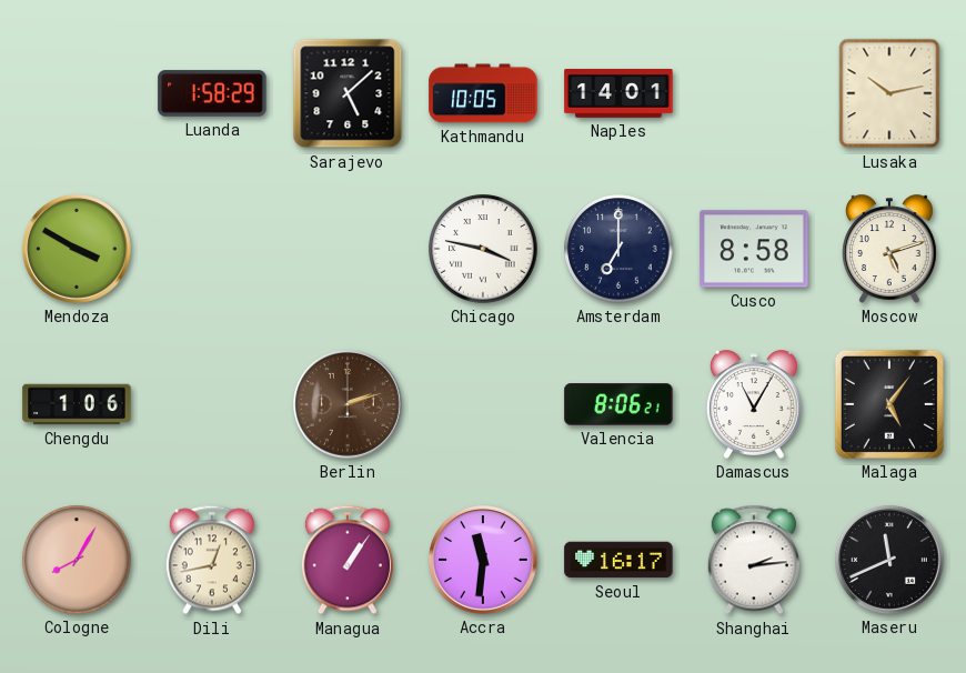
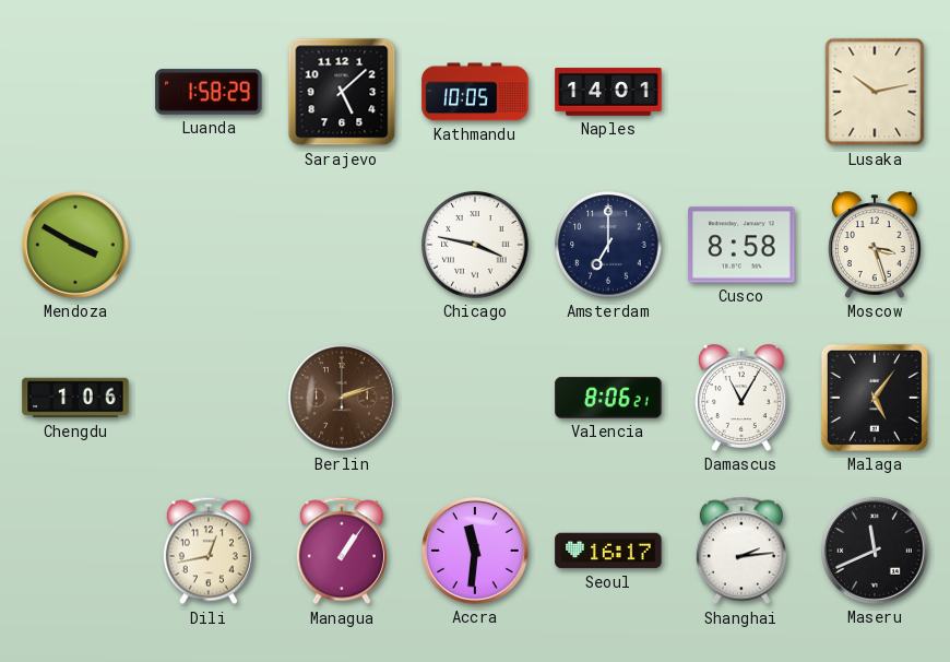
Moscow: 5:12 -> 3:27 (876, 245)
Cologne: 8:05 -> none (77, 560)
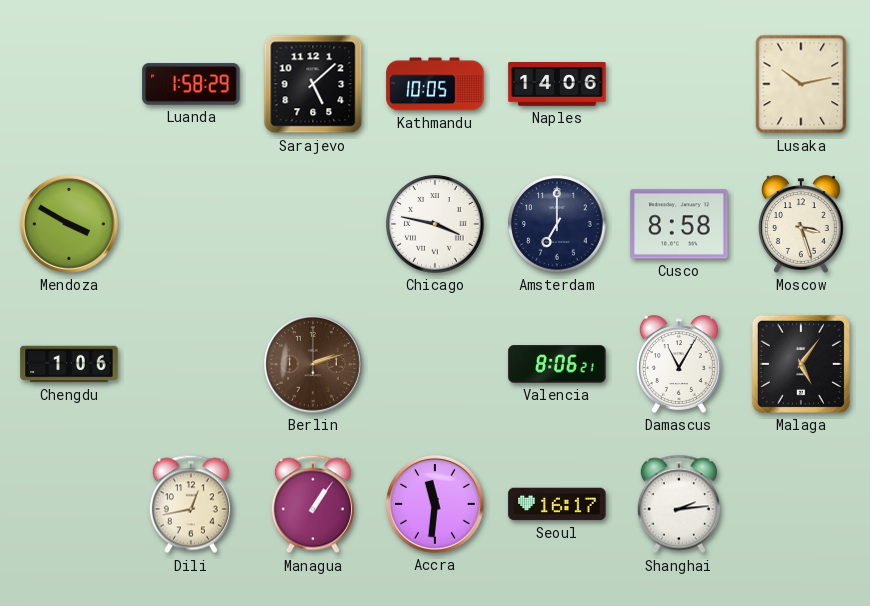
Naples: 14:01 -> 14:06 (557, 85)
Maseru: 11:41 -> none (876, 552)
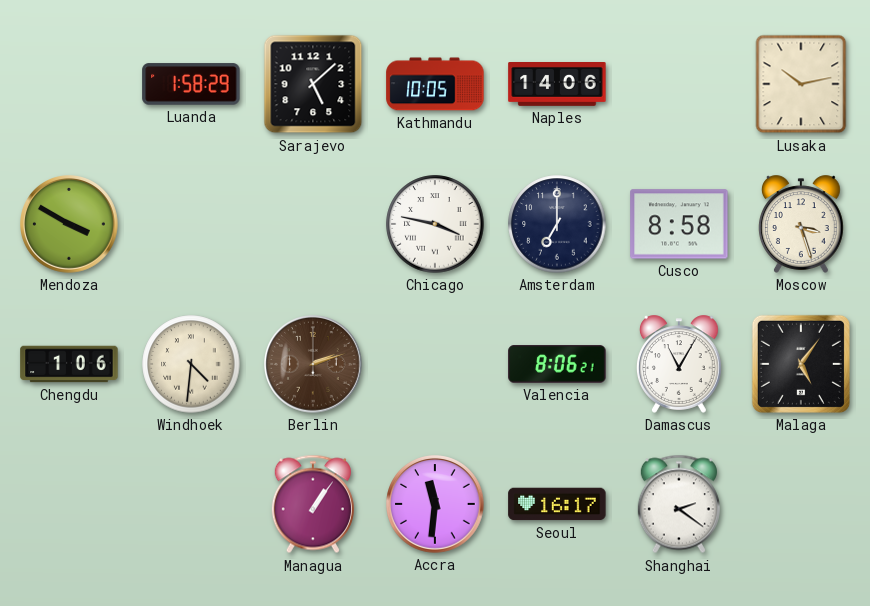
Windhoek: none -> 4:31 (191, 364)
Dili: 12:43 -> none (191, 504)
Shanghai: 2:14 -> 2:21 (679, 504)
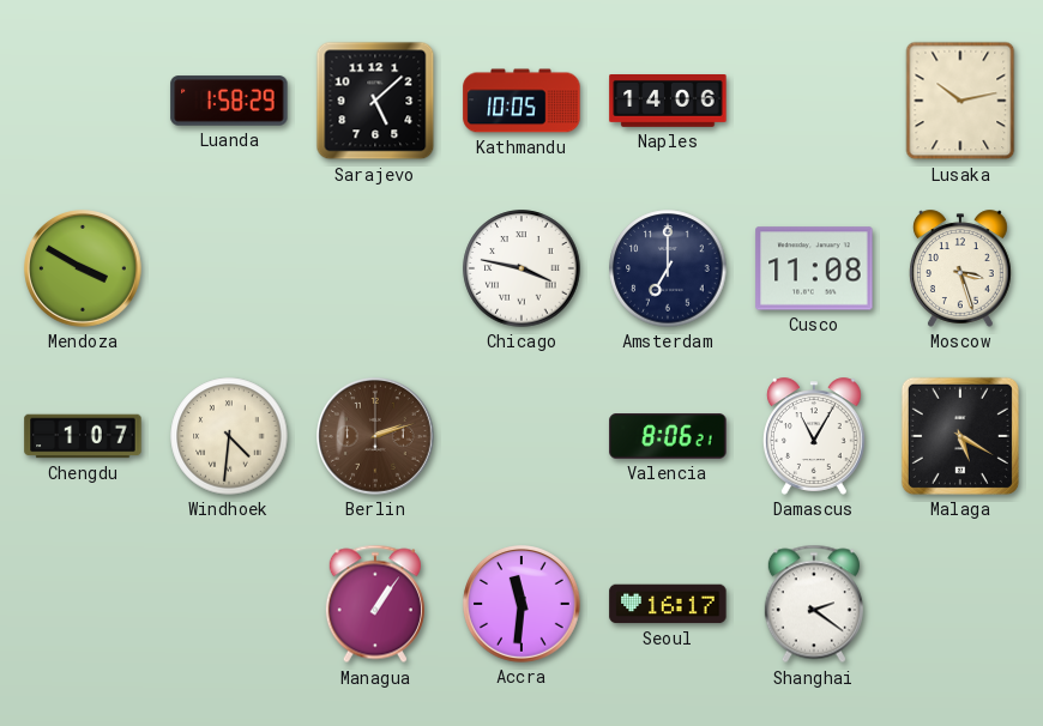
Cusco: 8:58 -> 11:08 (814, 268)
Chengdu: 1:06 -> 1:07 (83, 436)
Malaga: 5:06 -> 5:20 (960, 436)
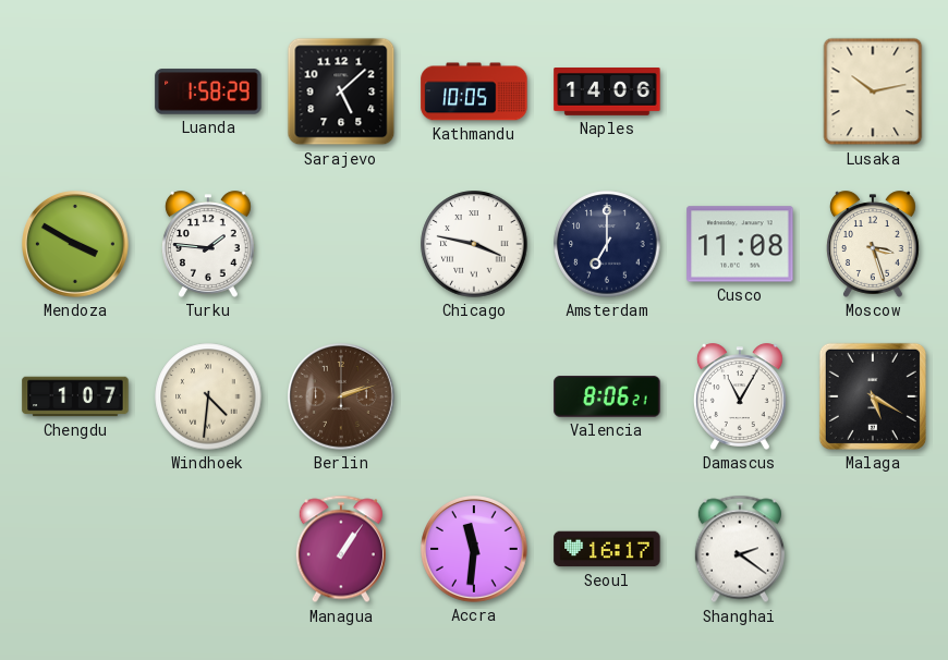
Turku: none -> 1:46 (209, 244)
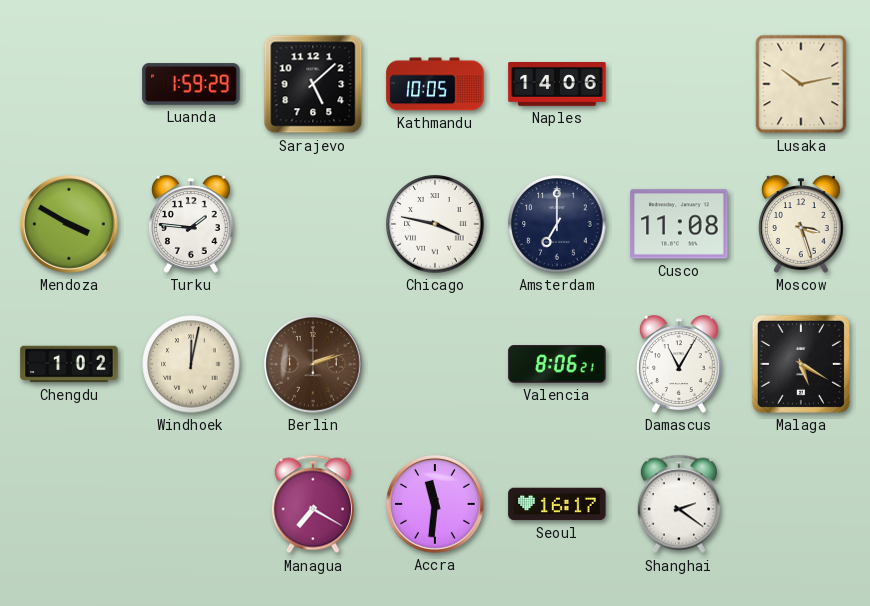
Luanda: 1:58 -> 1:59 (191, 84)
Chengdu: 1:07 -> 1:02 (69, 364)
Windhoek: 4:31 -> 12:02 (191, 364)
Managua: 1:06 -> 7:20 (313, 504)
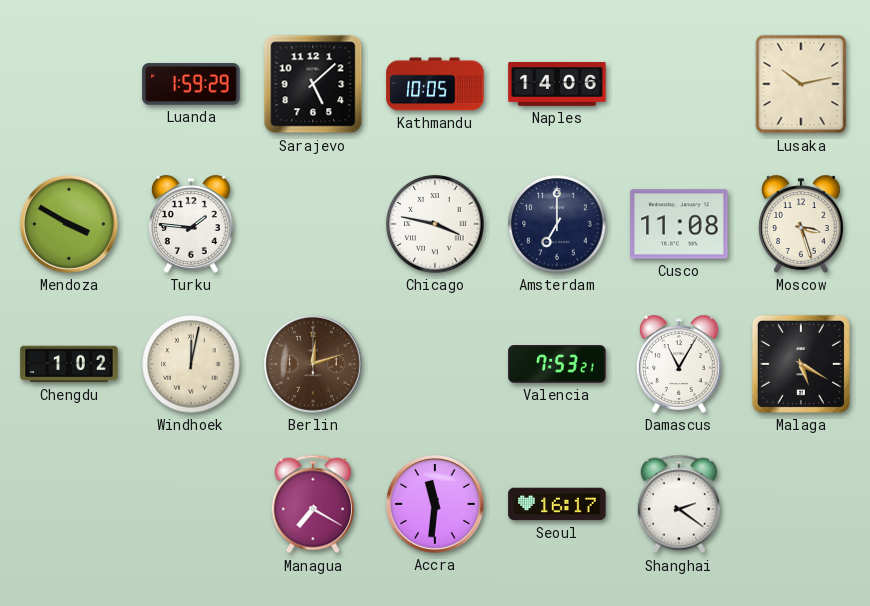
Berlin: 2:12 -> 12:12 (314, 365)
Valencia: 8:06 -> 7:53 (557, 364)
